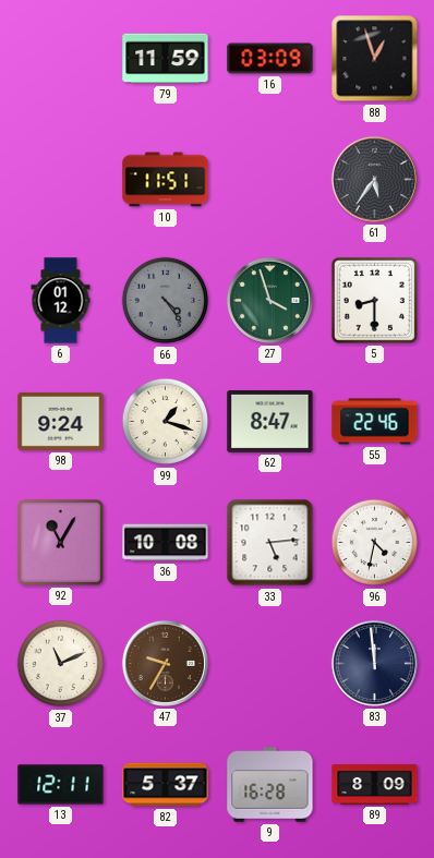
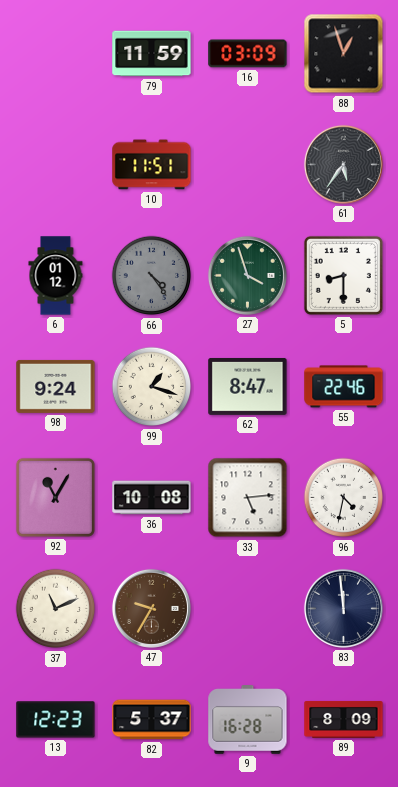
13: 12:11 -> 12:23 (56, 720)
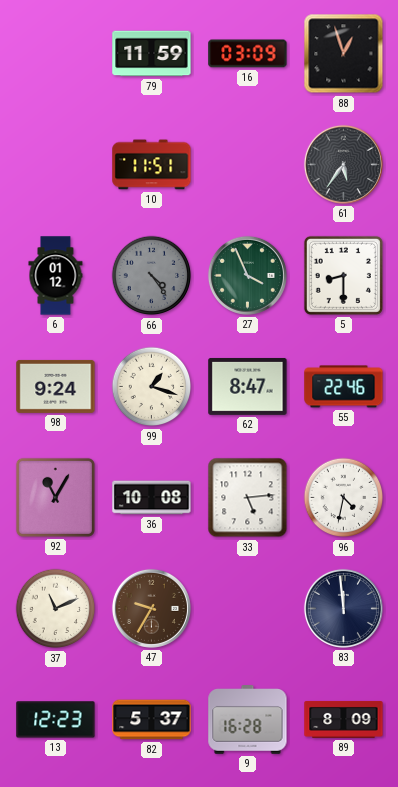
27: 3:57 -> 3:56 (247, 275)
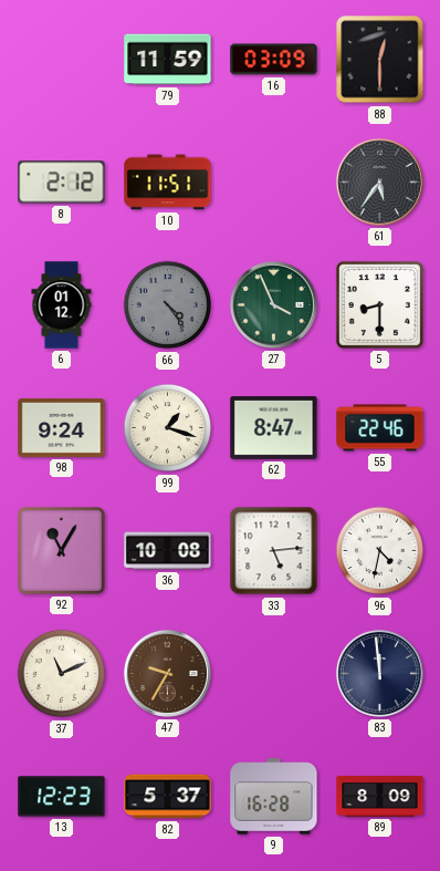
88: 12:57 -> 12:30 (380, 60)
8: none -> 2:12 (62, 183)
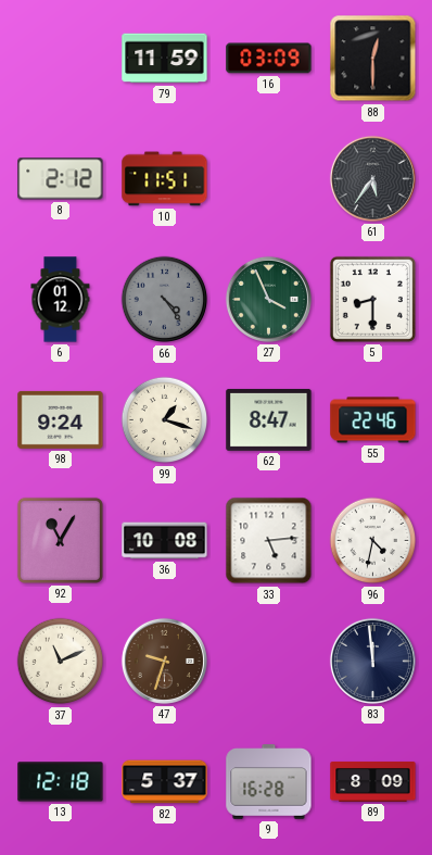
47: 9:35 -> 9:33 (164, 661)
13: 12:23 -> 12:18 (61, 782)
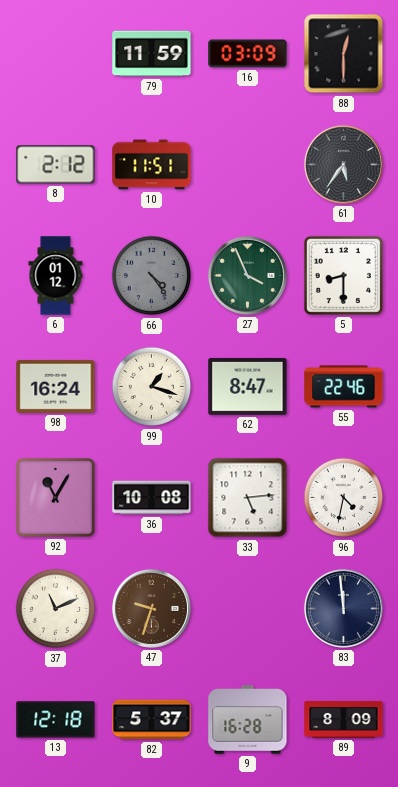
98: 9:24 -> 16:24 (56, 386)
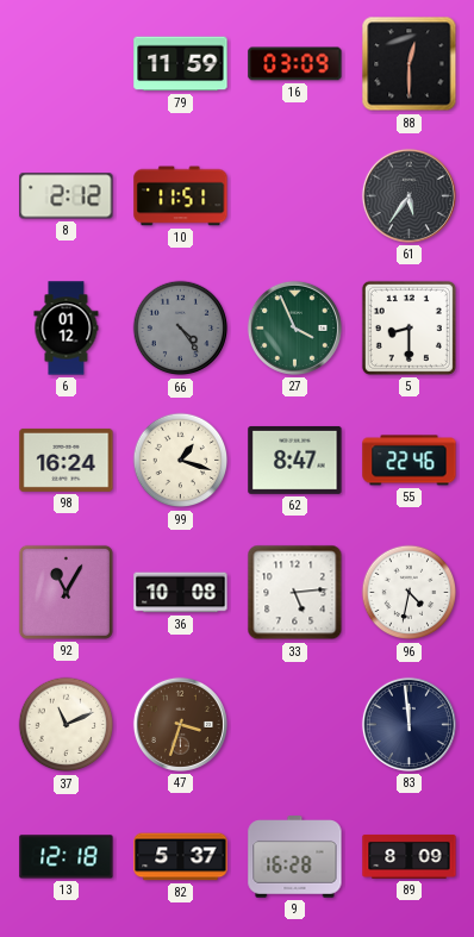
47: 9:33 -> 3:33 (180, 724)
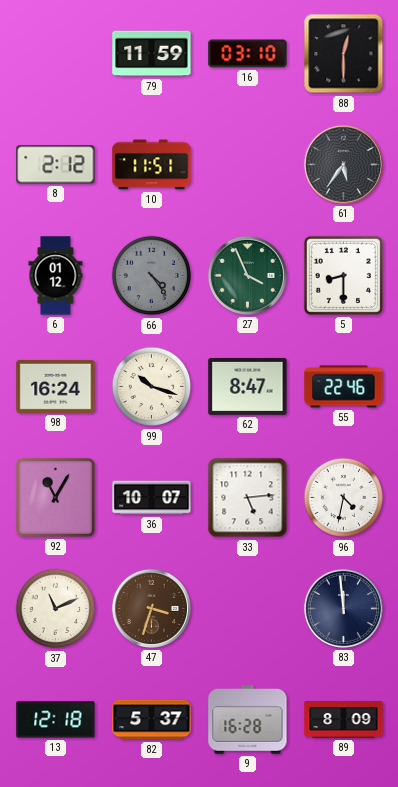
16: 03:09 -> 03:10 (248, 54)
99: 1:18 -> 10:18 (152, 387)
36: 10:08 -> 10:07 (152, 498)
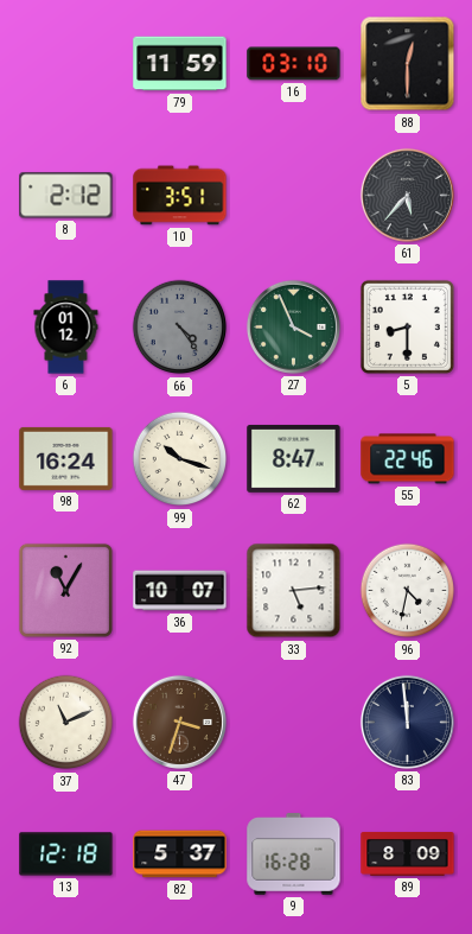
10: 11:51 -> 3:51 (180, 196)
61: 5:36 -> 5:37 (407, 195)
